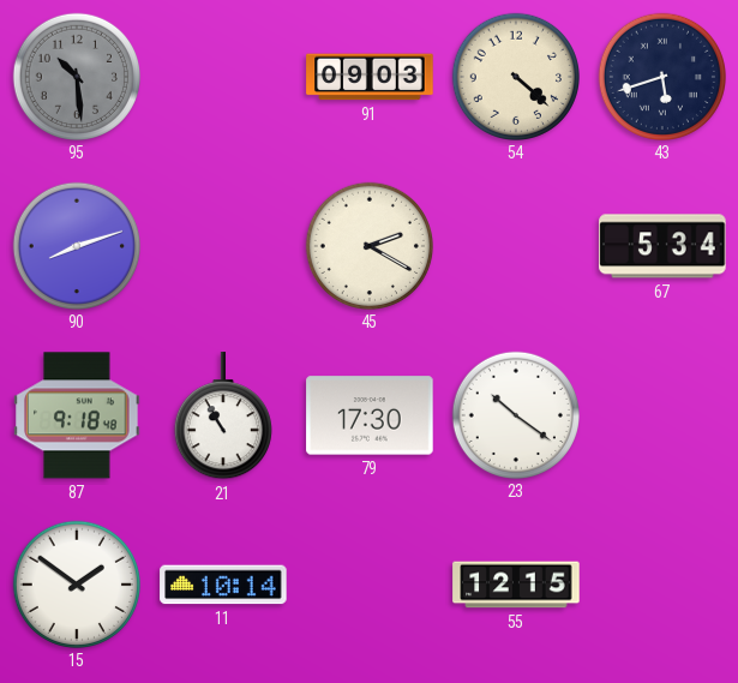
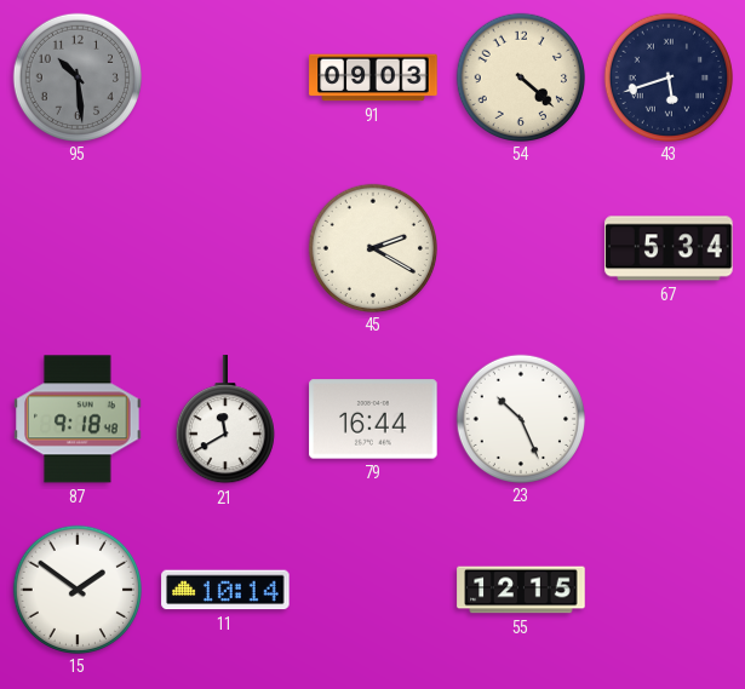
90: 8:12 -> none (76, 245)
21: 10:55 -> 11:40 (225, 420)
79: 17:30 -> 16:44 (373, 419)
23: 10:21 -> 10:26 (520, 418)
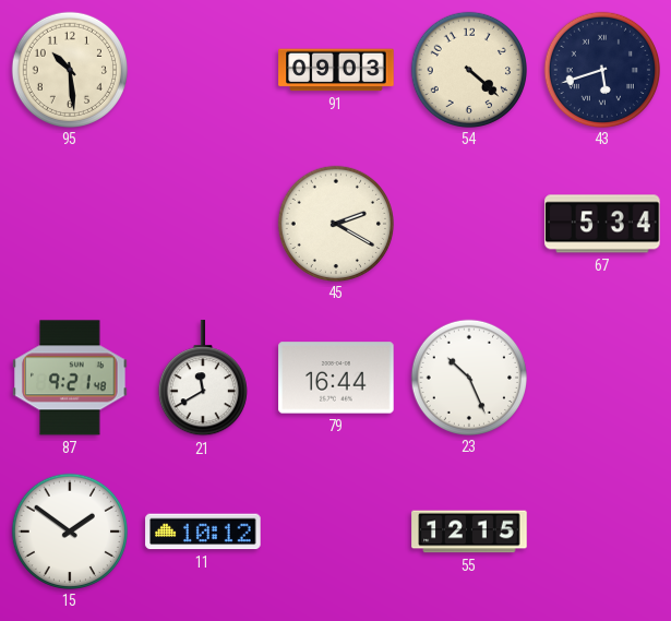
95 dial: grey -> cream (69, 69)
87: 9:18 -> 9:21 (70, 378)
11: 10:14 -> 10:12 (203, 532)
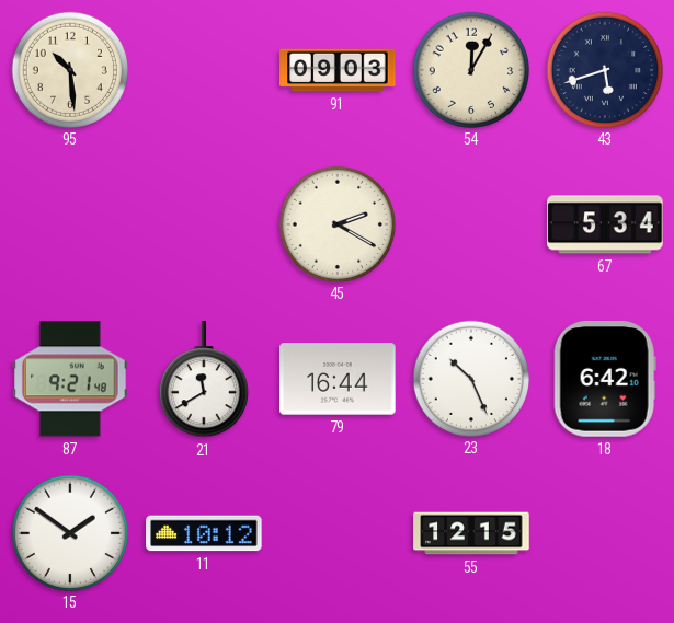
54: 4:22 -> 12:05 (470, 69)
18: none -> 6:42 (605, 379)
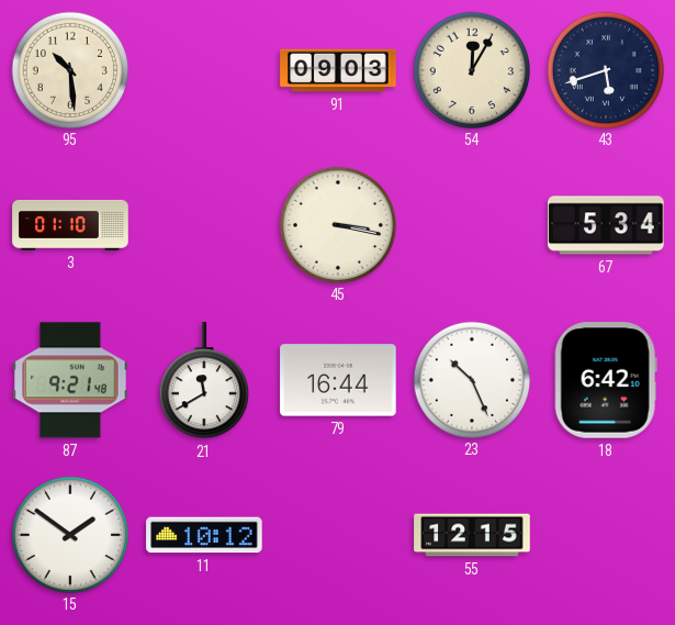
3: none -> 01:10 (70, 225)
45: 2:20 -> 3:17 (337, 224)
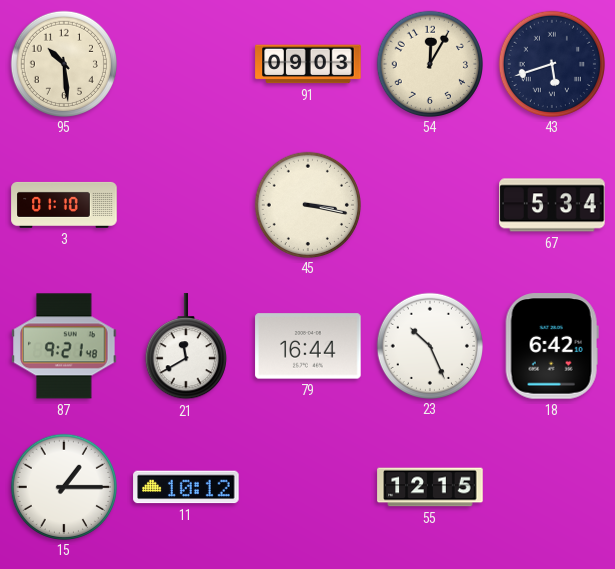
15: 1:51 -> 1:15 (63, 486)
